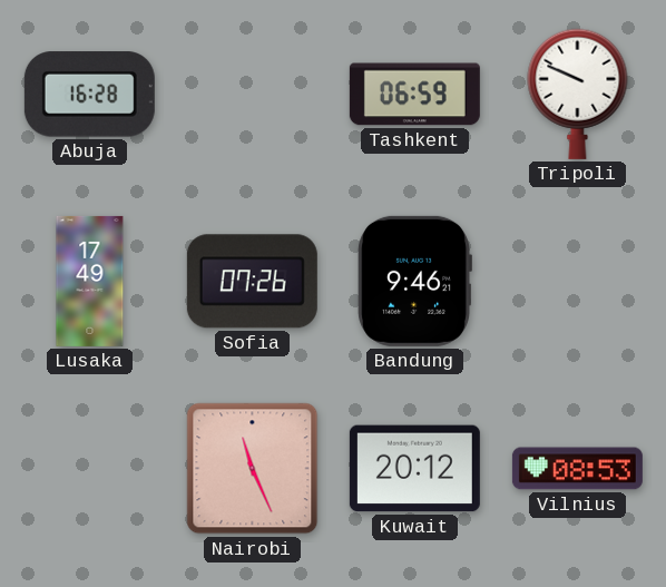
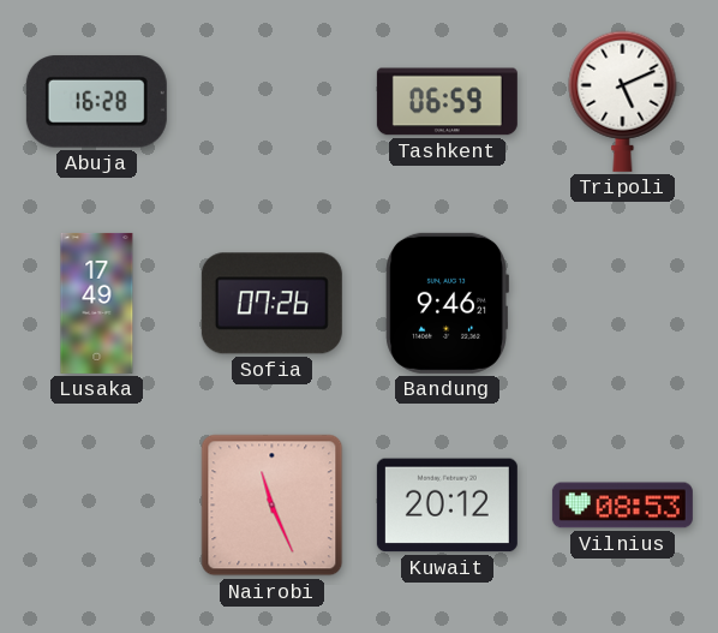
Tripoli: 9:49 -> 5:11 (623, 101)
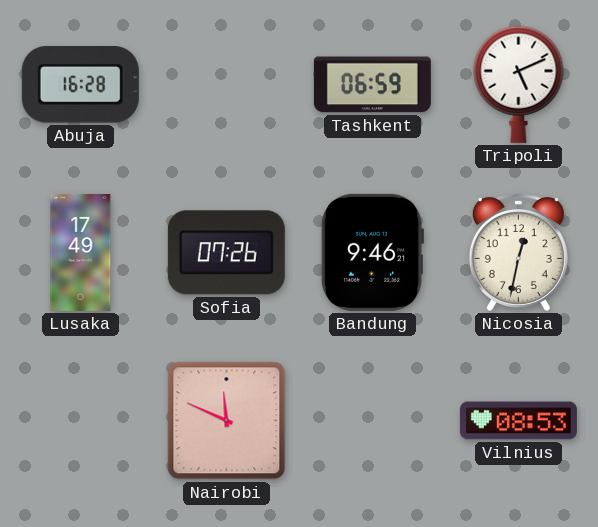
Nicosia: none -> 12:32 (518, 252)
Nairobi: 11:26 -> 11:49 (227, 421)
Kuwait: 20:12 -> none (447, 506)
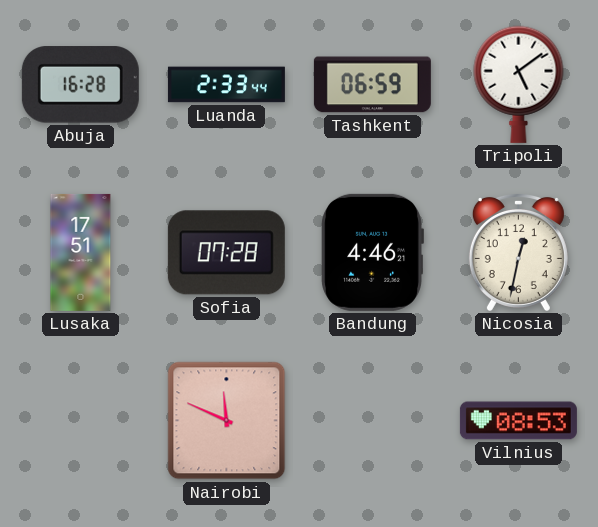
Luanda: none -> 2:33 (226, 85)
Tripoli: 5:11 -> 5:09 (519, 84)
Lusaka: 17:49 -> 17:51 (81, 252)
Sofia: 07:26 -> 07:28 (226, 253)
Bandung: 9:46 -> 4:46 (372, 252)
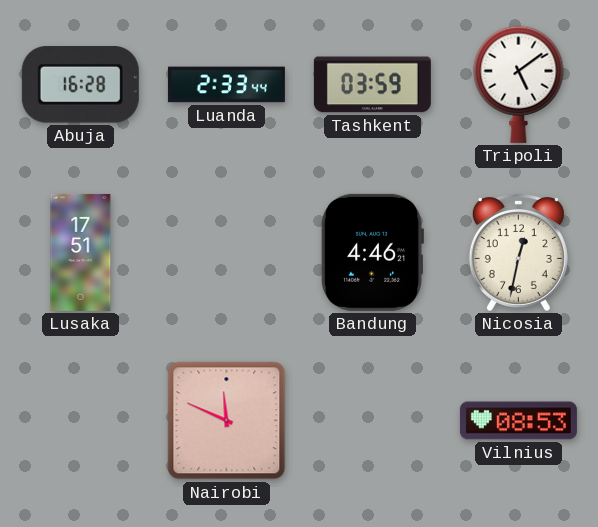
Tashkent: 06:59 -> 03:59 (372, 85)
Sofia: 07:28 -> none (226, 253)
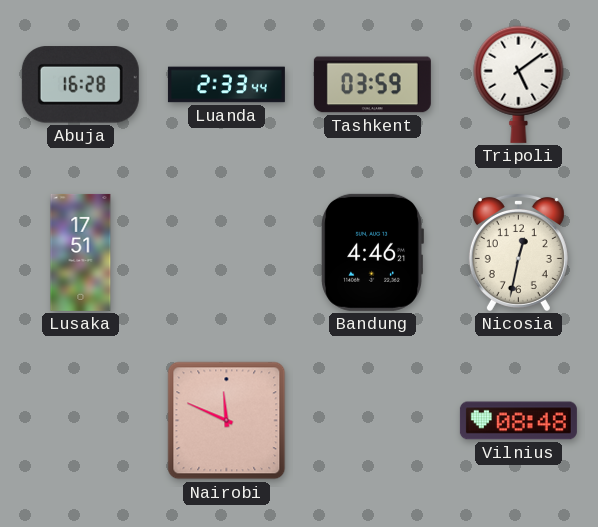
Vilnius: 08:53 -> 08:48 (518, 421)
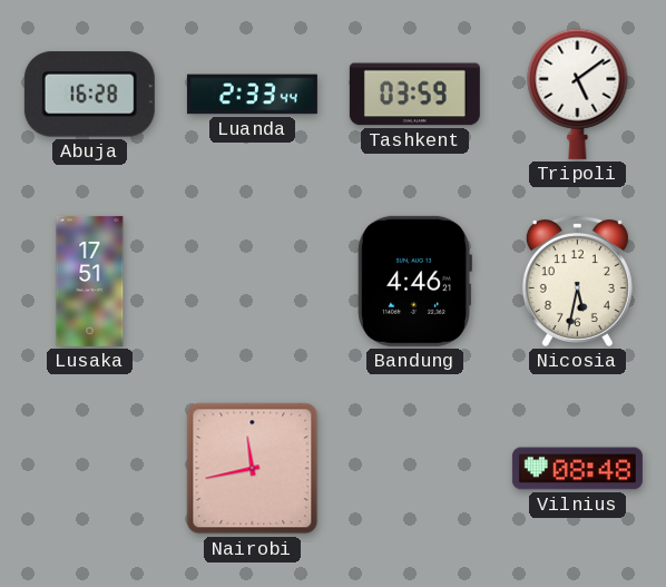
Nicosia: 12:32 -> 5:32 (577, 281)
Nairobi: 11:49 -> 11:43 (253, 469)
